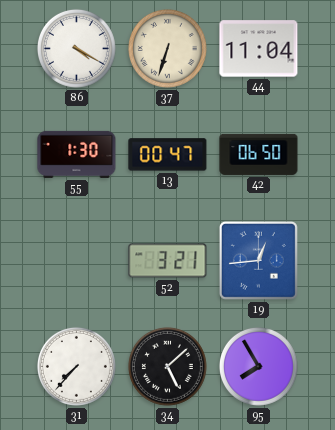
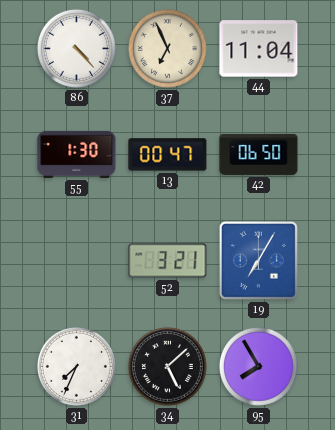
86: 4:20 -> 4:23 (76, 48)
37: 6:33 -> 6:56 (167, 48)
19: 12:44 -> 7:05 (258, 260)
31: 7:37 -> 7:34 (76, 366)
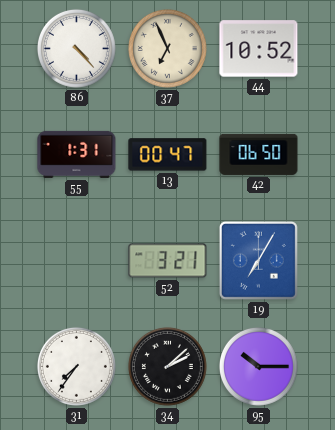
44: 11:04 -> 10:52 (259, 49)
55: 1:30 -> 1:31 (77, 154)
31: 7:34 -> 7:36 (76, 366)
34: 5:08 -> 2:08 (167, 366)
95: 7:55 -> 10:15 (258, 366)
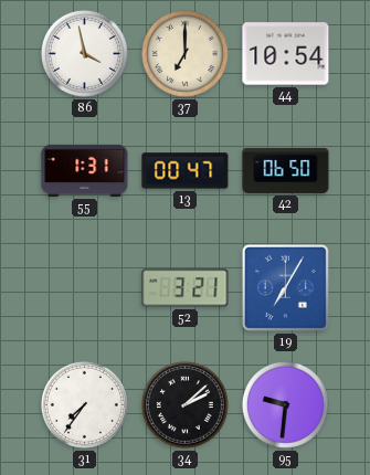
86: 4:23 -> 3:58 (84, 53)
37: 6:56 -> 7:00 (184, 53)
44: 10:52 -> 10:54 (286, 54)
95: 10:15 -> 9:31 (285, 404)
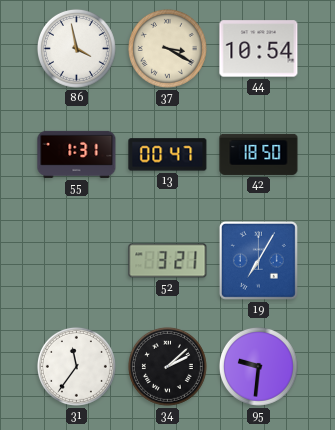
37: 7:00 -> 3:20 (167, 48)
42: 06:50 -> 18:50 (259, 154)
31: 7:36 -> 11:36 (76, 366)
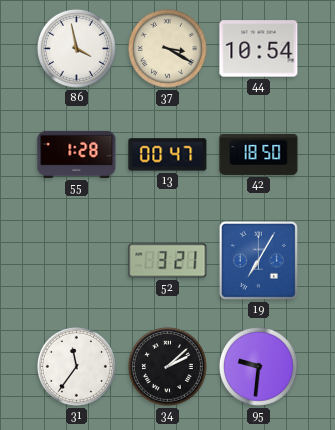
55: 1:31 -> 1:28 (77, 154)
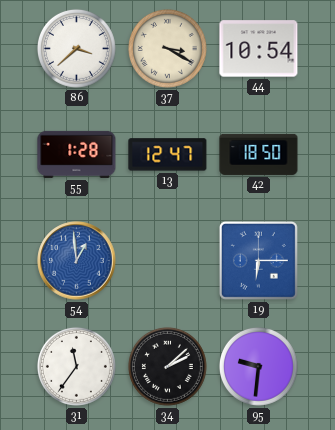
86: 3:58 -> 3:38 (76, 48)
13: 00:47 -> 12:47 (168, 155)
54: none -> 12:59 (77, 261)
52: 3:21 -> none (168, 261)
19: 7:05 -> 6:15 (258, 260)
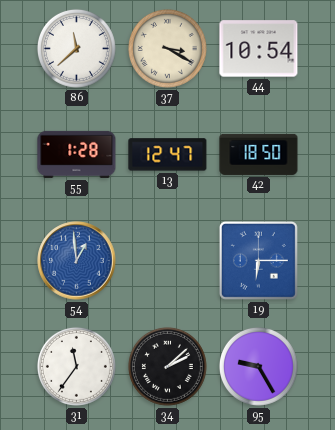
86: 3:38 -> 11:38 (76, 48)
95: 9:31 -> 9:25 (258, 366)
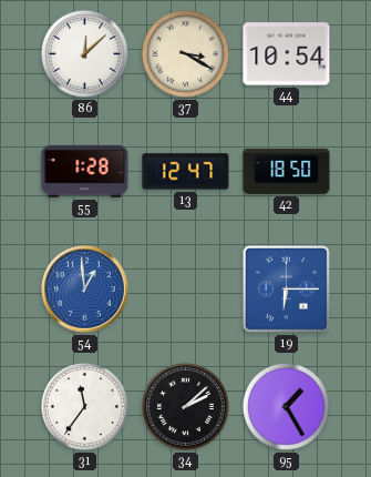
86: 11:38 -> 12:08 (84, 53)
95: 9:25 -> 1:25 (286, 406)
